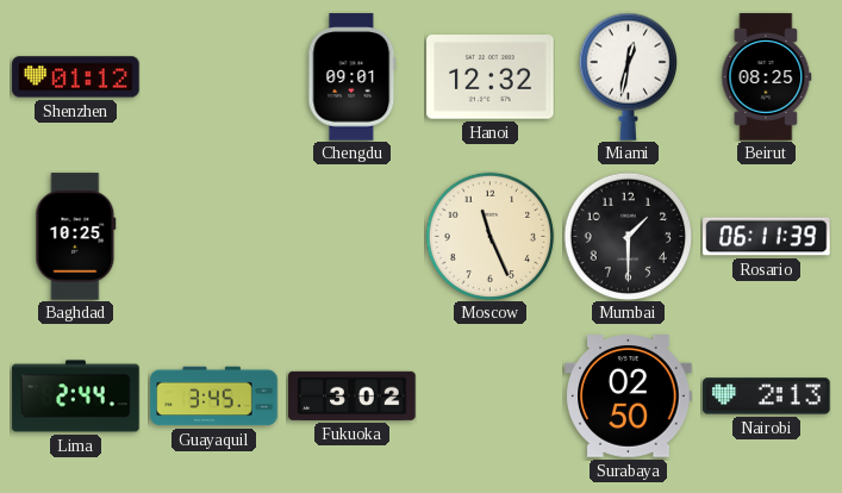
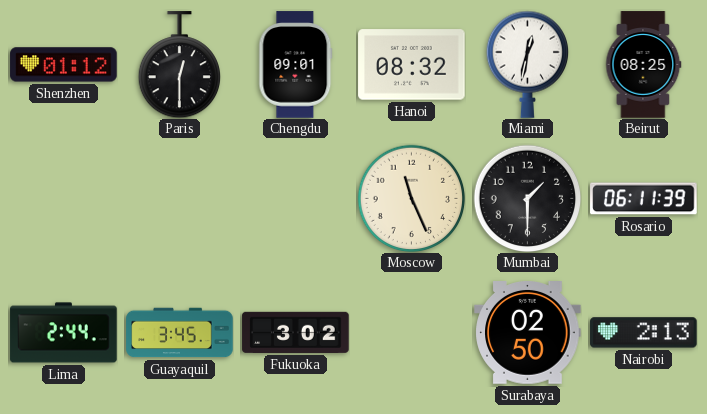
Paris: none -> 12:30 (179, 65)
Hanoi: 12:32 -> 08:32 (412, 65)
Baghdad: 10:25 -> none (76, 237)
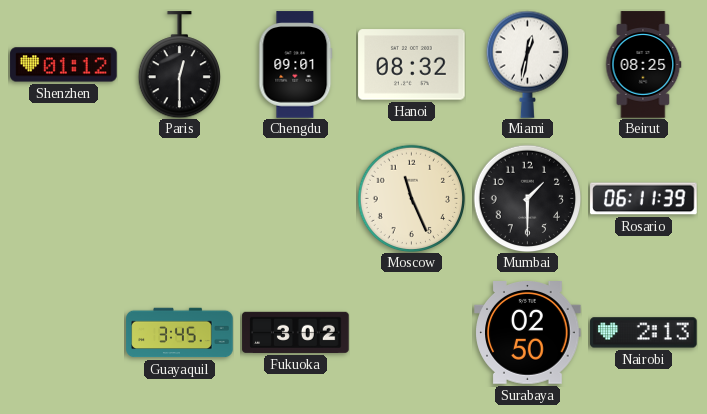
Lima: 2:44 -> none (64, 333)
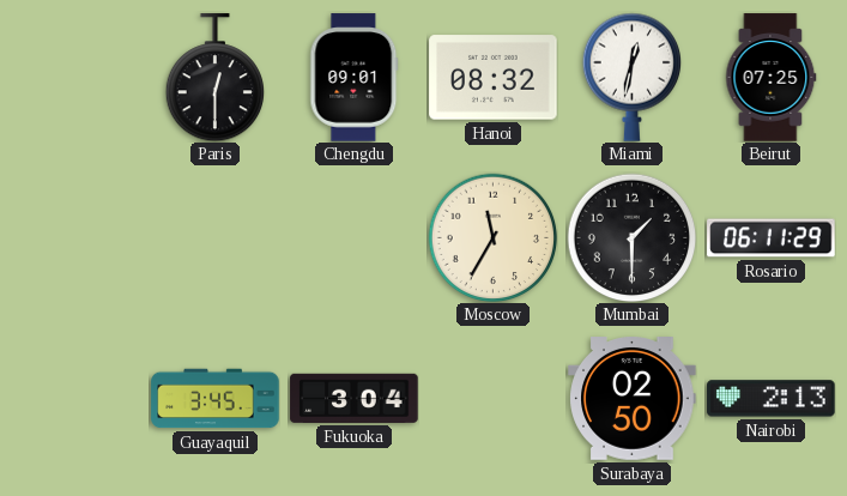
Shenzhen: 01:12 -> none (64, 65)
Beirut: 08:25 -> 07:25 (772, 78)
Moscow: 11:26 -> 11:35 (492, 237)
Rosario: 06:11:39 -> 06:11:29 (772, 238)
Fukuoka: 3:02 -> 3:04 (355, 398)
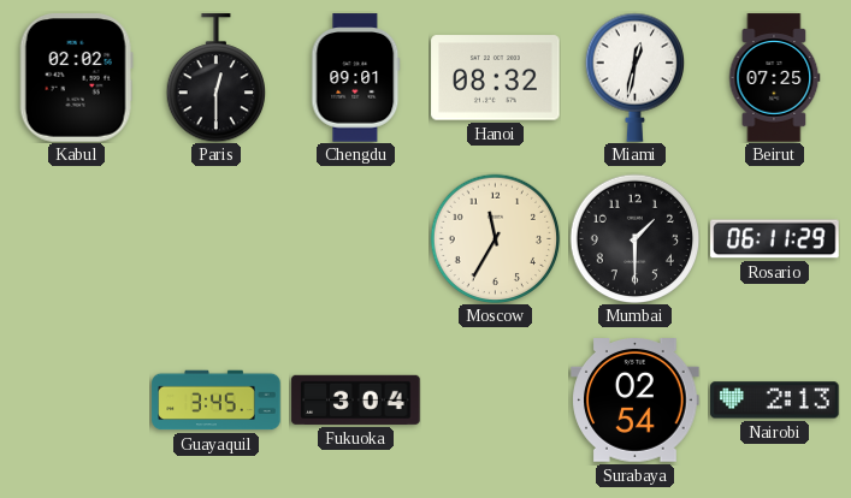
Kabul: none -> 02:02 (76, 78)
Surabaya: 02:50 -> 02:54 (636, 401)
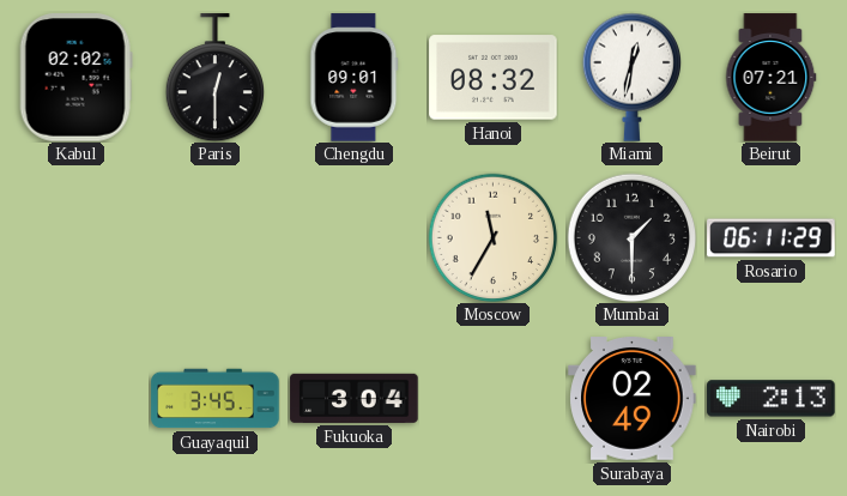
Beirut: 07:25 -> 07:21 (772, 78)
Surabaya: 02:54 -> 02:49 (633, 399)
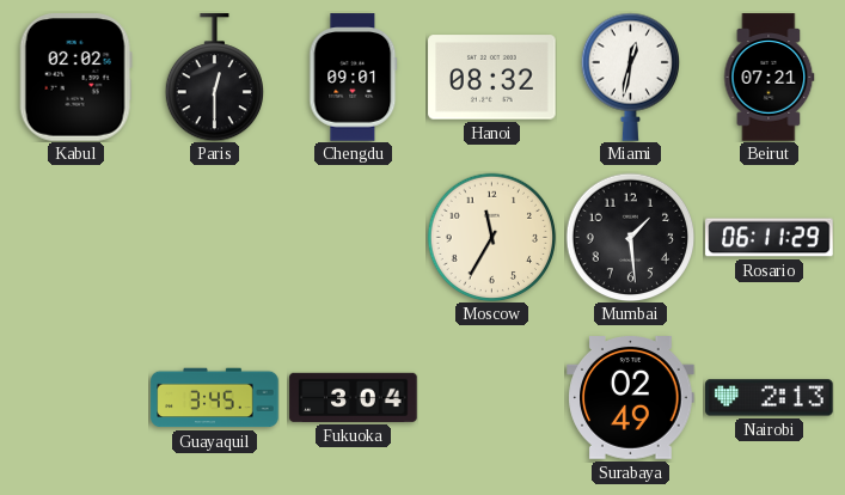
Mumbai: 1:30 -> 1:29 (630, 237)
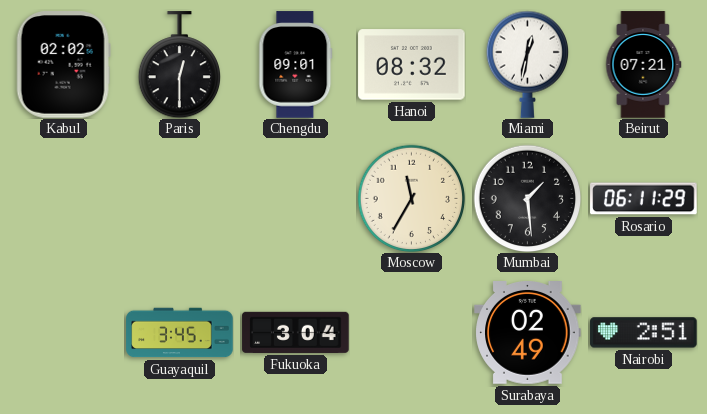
Nairobi: 2:13 -> 2:51 (644, 333)
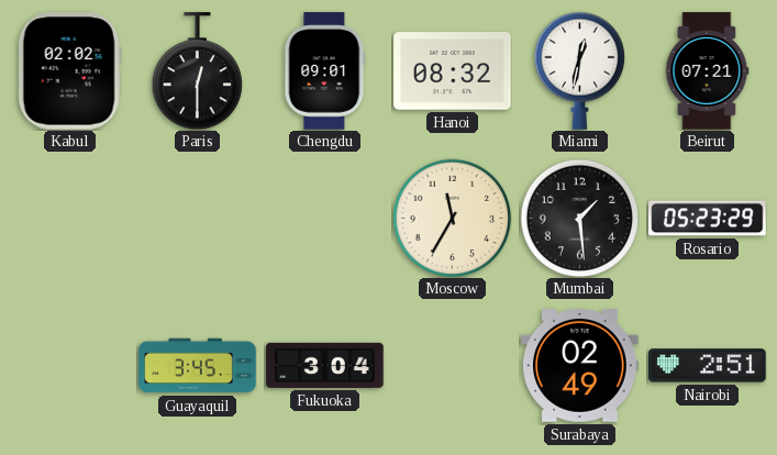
Rosario: 06:11 -> 05:23 (708, 219)
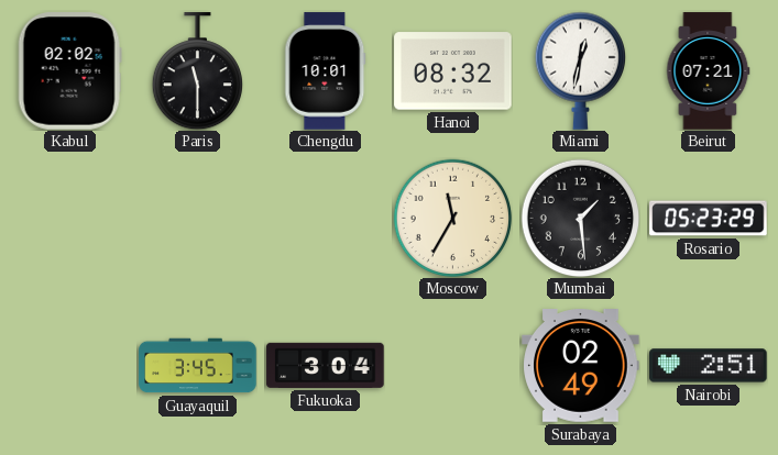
Paris: 12:30 -> 11:30 (197, 71)
Chengdu: 09:01 -> 10:01 (326, 71)
